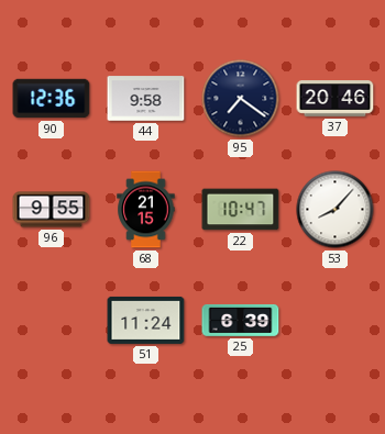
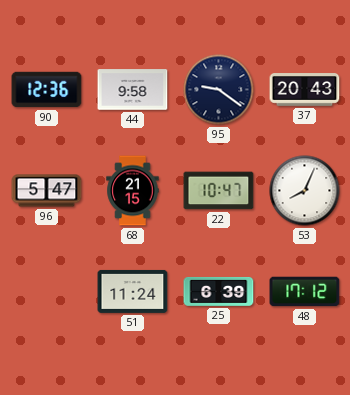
95: 7:21 -> 9:21 (219, 90)
37: 20:46 -> 20:43 (305, 90)
96: 9:55 -> 5:47 (47, 191)
53: 8:07 -> 8:04 (305, 191)
48: none -> 17:12 (305, 292)
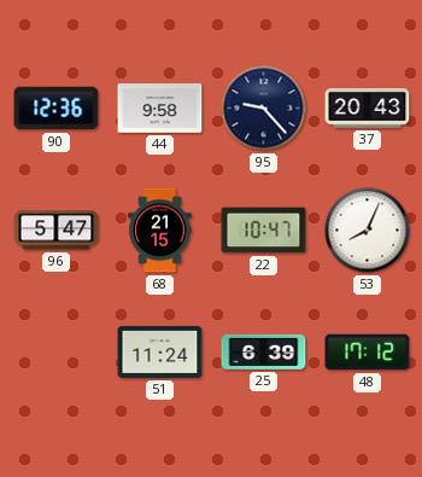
95: 9:21 -> 9:23 (264, 109)
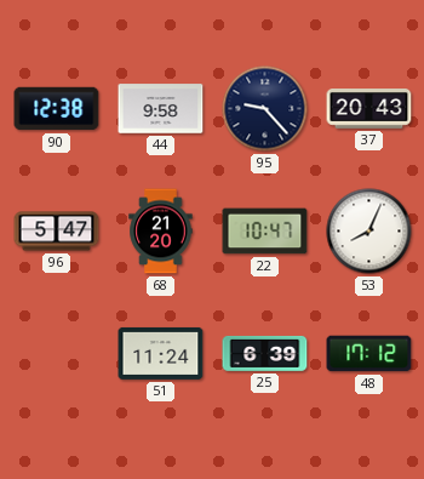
90: 12:36 -> 12:38 (57, 109)
68: 21:15 -> 21:20 (161, 232)
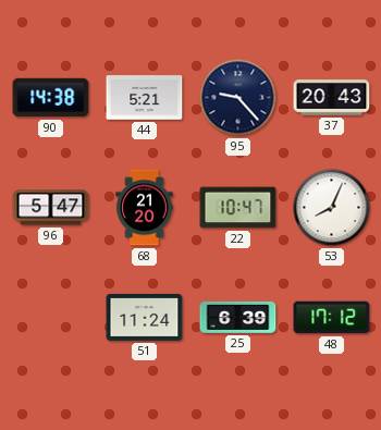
90: 12:38 -> 14:38 (51, 98)
44: 9:58 -> 5:21 (145, 98)
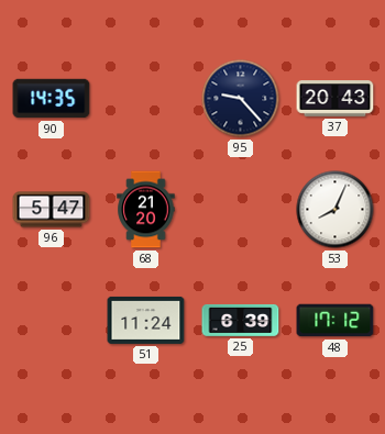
90: 14:38 -> 14:35 (52, 99)
44: 5:21 -> none (145, 98)
22: 10:47 -> none (238, 208)
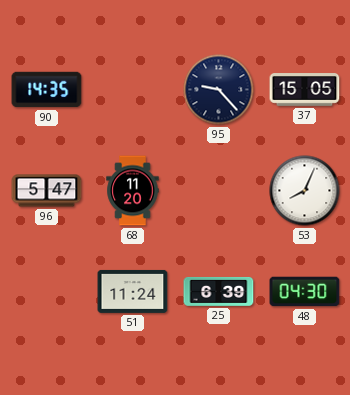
37: 20:43 -> 15:05 (305, 90)
68: 21:20 -> 11:20 (133, 191)
48: 17:12 -> 04:30 (305, 292)
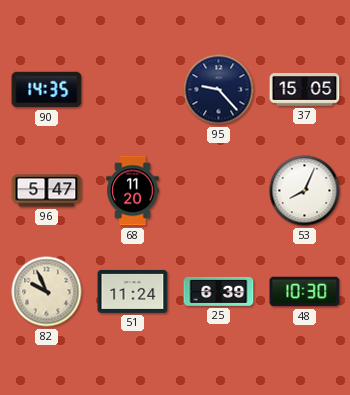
82: none -> 9:56 (47, 292)
48: 04:30 -> 10:30 (305, 292)
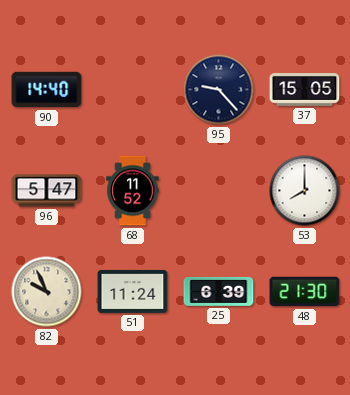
90: 14:35 -> 14:40 (47, 90)
68: 11:20 -> 11:52 (133, 191)
53: 8:04 -> 8:00 (305, 191)
48: 10:30 -> 21:30 (305, 292)
